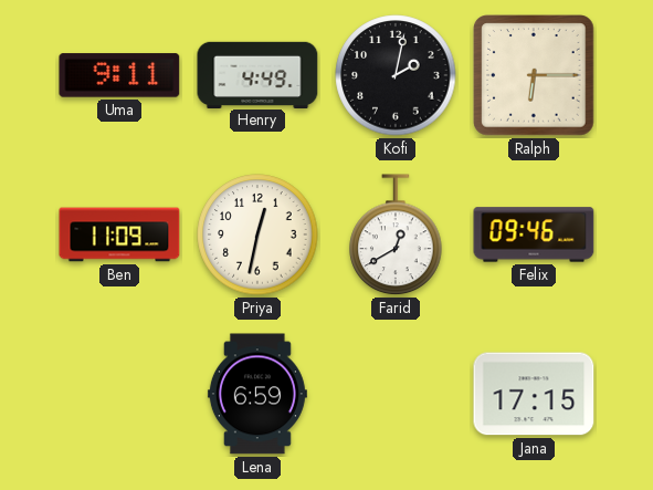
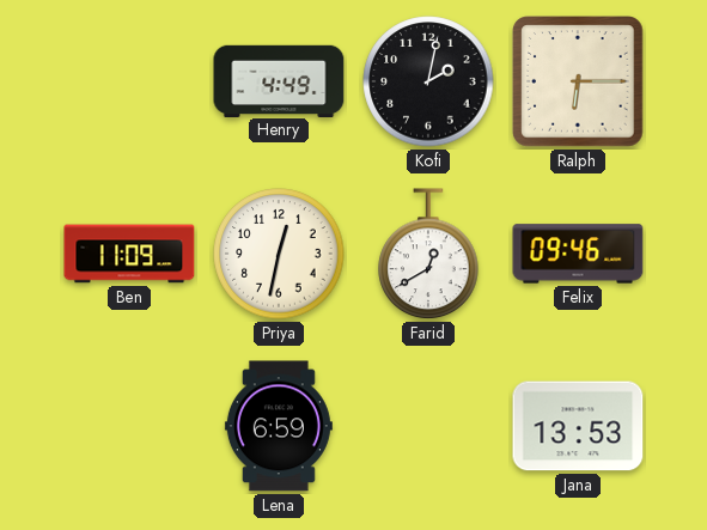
Uma: 9:11 -> none (119, 75)
Jana: 17:15 -> 13:53 (578, 426)
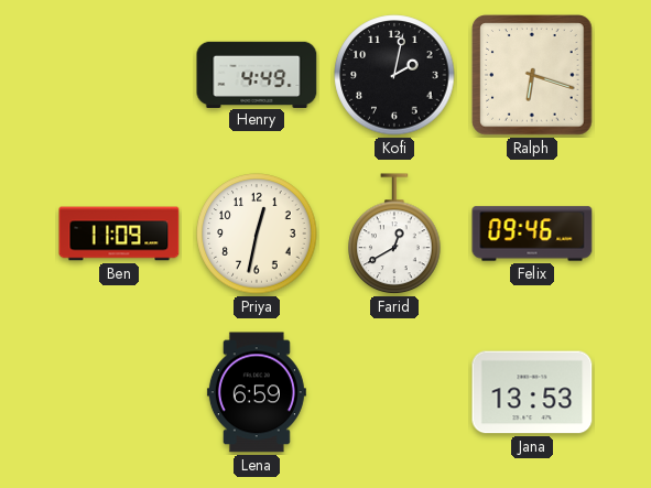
Ralph: 6:15 -> 6:18 (532, 75)
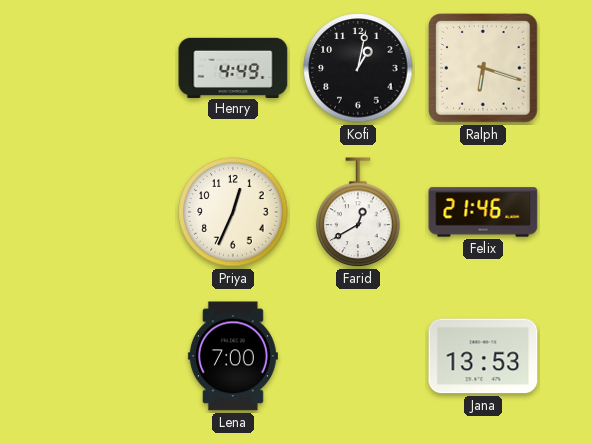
Kofi: 2:02 -> 1:02 (358, 68)
Ben: 11:09 -> none (119, 234)
Priya: 12:32 -> 12:34 (233, 212)
Felix: 09:46 -> 21:46 (483, 212)
Lena: 6:59 -> 7:00 (233, 356)
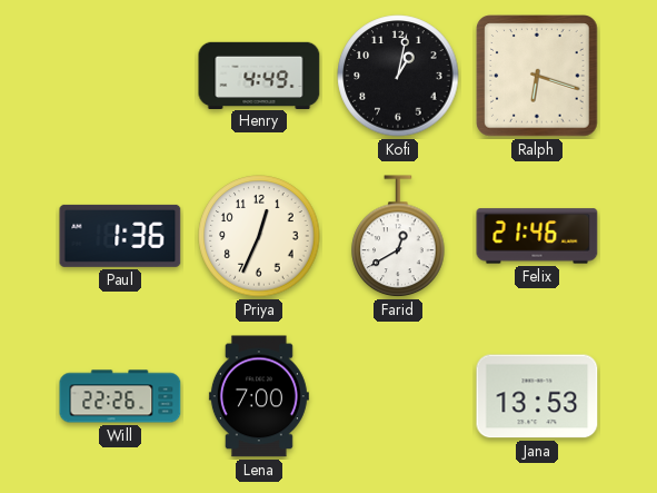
Paul: none -> 1:36 (120, 236)
Will: none -> 22:26 (120, 396)
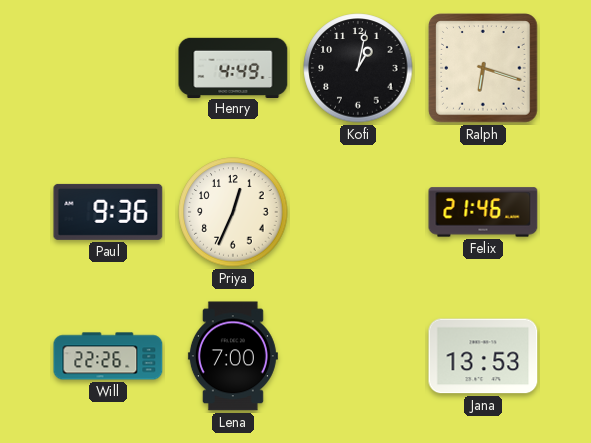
Paul: 1:36 -> 9:36 (108, 212)
Farid: 12:40 -> none (398, 237)
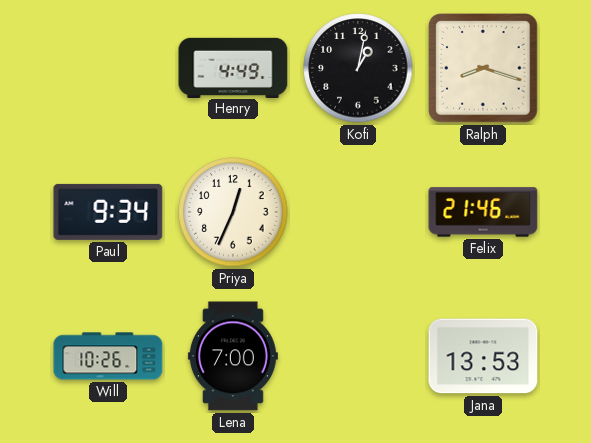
Ralph: 6:18 -> 8:18 (483, 68)
Paul: 9:36 -> 9:34 (108, 212)
Will: 22:26 -> 10:26 (108, 356)
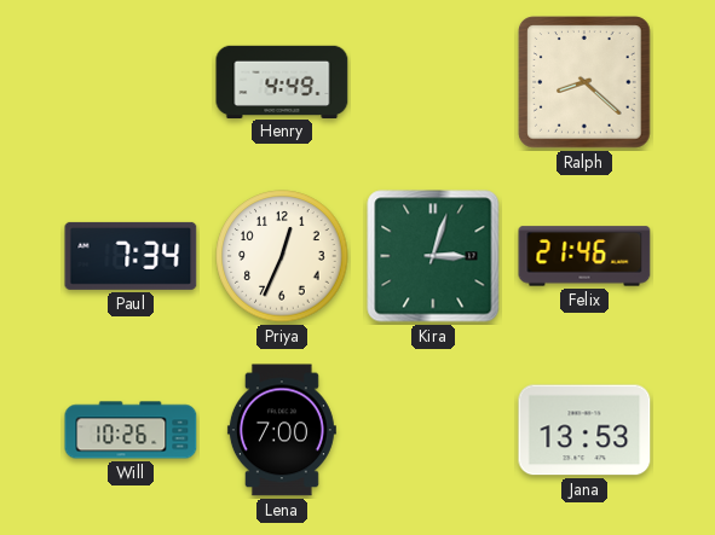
Kofi: 1:02 -> none (358, 68)
Ralph: 8:18 -> 8:22 (584, 82)
Paul: 9:34 -> 7:34 (131, 256)
Kira: none -> 3:03 (433, 256)
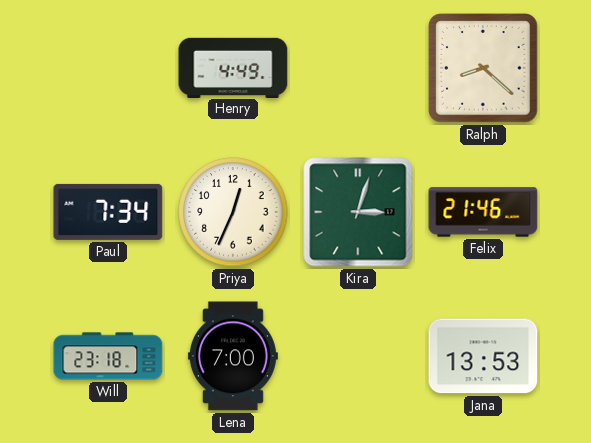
Will: 10:26 -> 23:18 (108, 356)
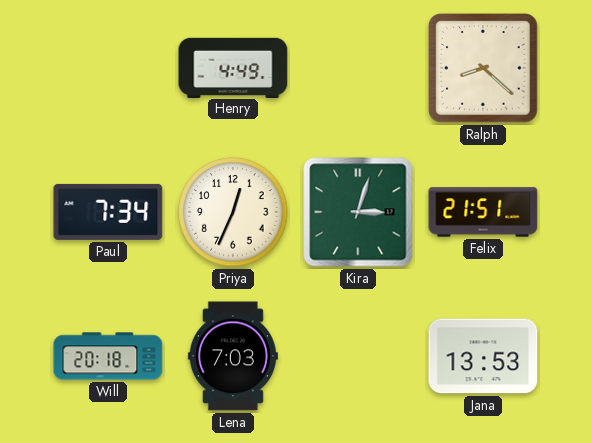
Felix: 21:46 -> 21:51 (483, 212)
Will: 23:18 -> 20:18 (108, 356)
Lena: 7:00 -> 7:03 (233, 356)
